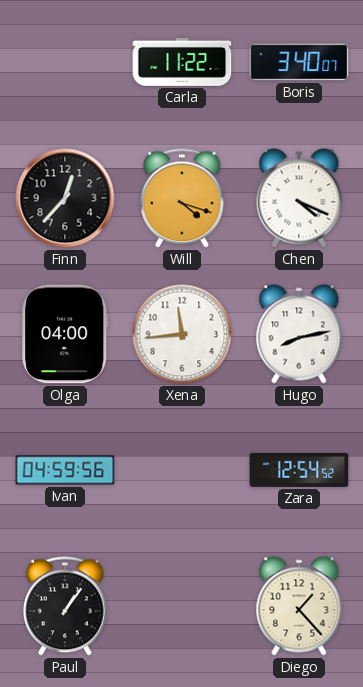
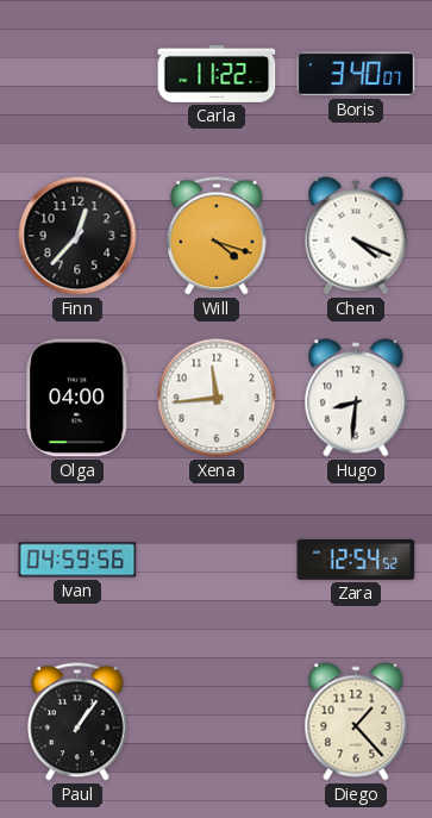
Hugo: 8:13 -> 8:31 (356, 398)
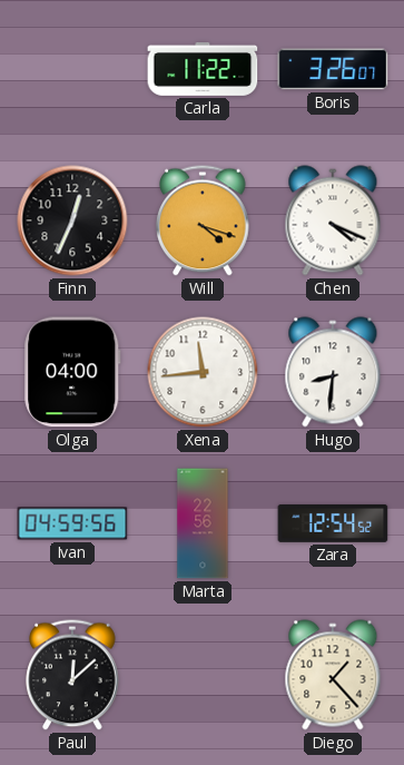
Boris: 3:40 -> 3:26 (333, 69)
Finn: 12:37 -> 12:34 (72, 220)
Marta: none -> 22:56 (203, 523)
Paul: 1:06 -> 12:08 (72, 675)
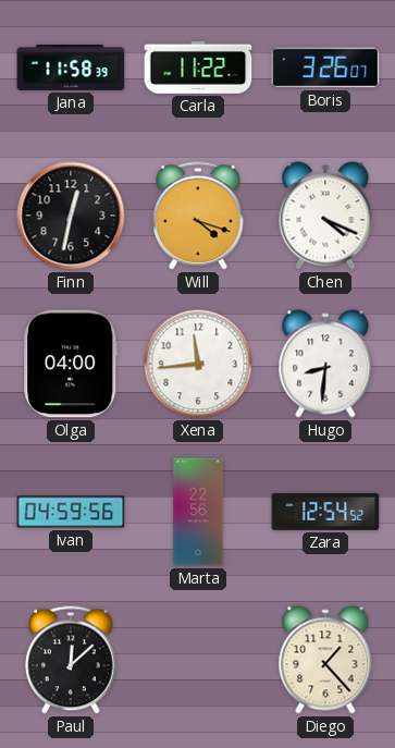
Jana: none -> 11:58 (71, 68)
Finn: 12:34 -> 12:32 (71, 216)
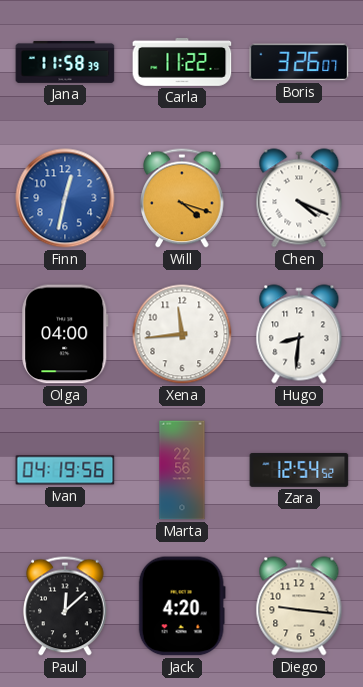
Finn dial: black -> blue (65, 198)
Ivan: 04:59 -> 04:19 (65, 470)
Jack: none -> 4:20 (182, 606)
Diego: 1:23 -> 9:16 (299, 606)
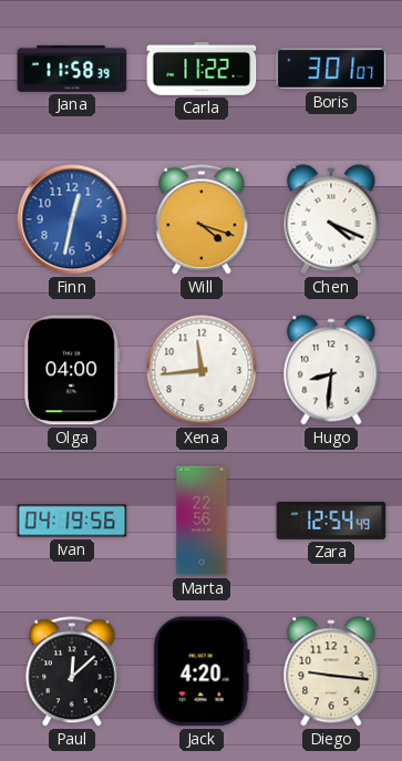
Boris: 3:26 -> 3:01 (331, 69)
Zara: 12:54:52 -> 12:54:49 (331, 521)
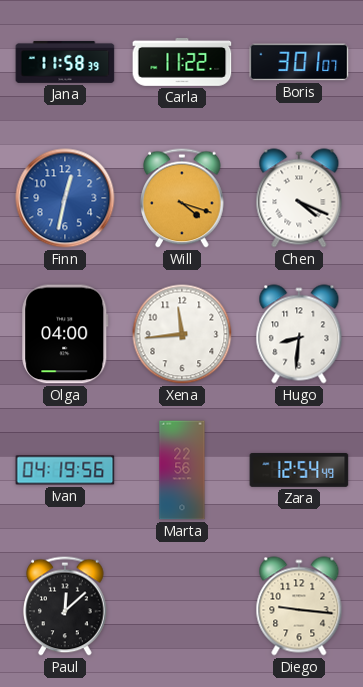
Jack: 4:20 -> none (202, 671)
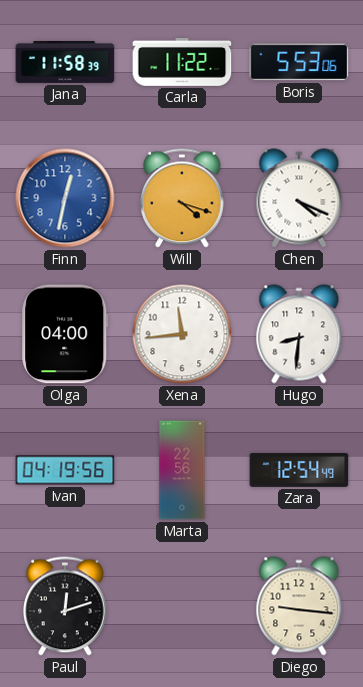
Boris: 3:01 -> 5:53 (299, 62)
Paul: 12:08 -> 12:12 (65, 606)
